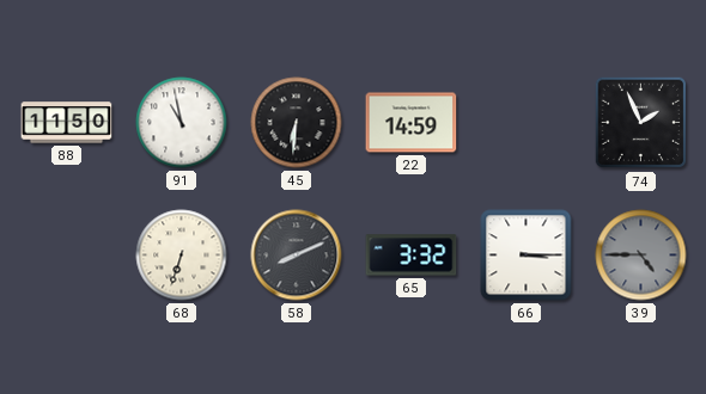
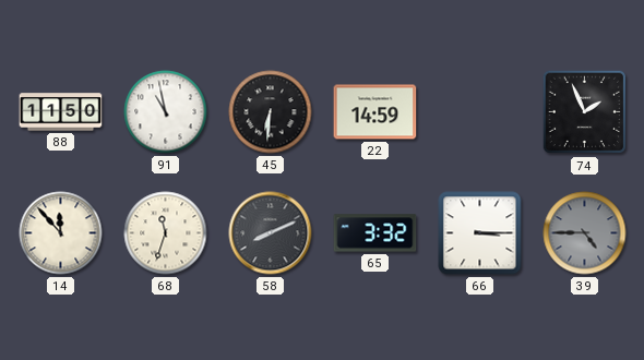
14: none -> 11:53 (61, 233)
68: 6:33 -> 11:33 (166, 233)
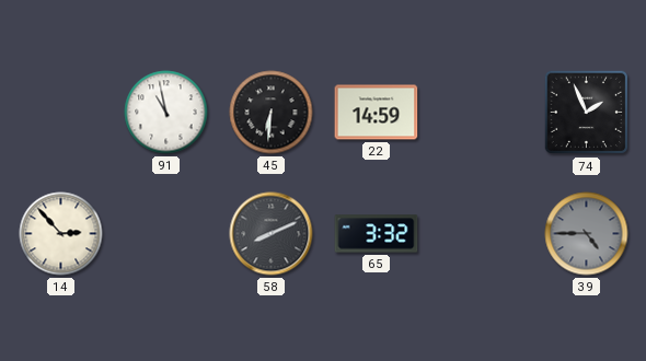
88: 11:50 -> none (61, 112)
14: 11:53 -> 2:53 (61, 234)
68: 11:33 -> none (166, 233)
66: 3:15 -> none (480, 233)
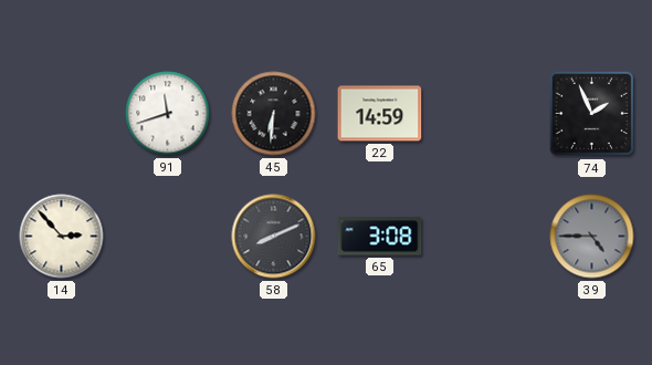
91: 10:58 -> 11:42 (168, 114)
65: 3:32 -> 3:08 (380, 237)
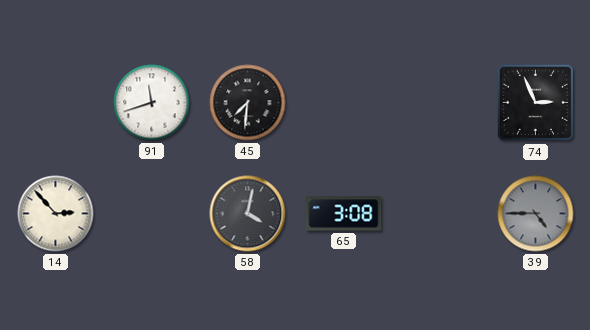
45: 6:31 -> 7:31 (248, 103)
22: 14:59 -> none (380, 114)
74: 1:56 -> 2:56 (536, 103)
58: 8:11 -> 4:02 (248, 214)
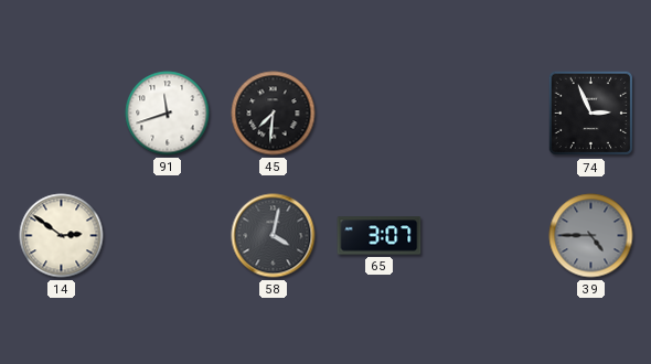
14: 2:53 -> 2:51 (62, 236)
65: 3:08 -> 3:07 (380, 236)
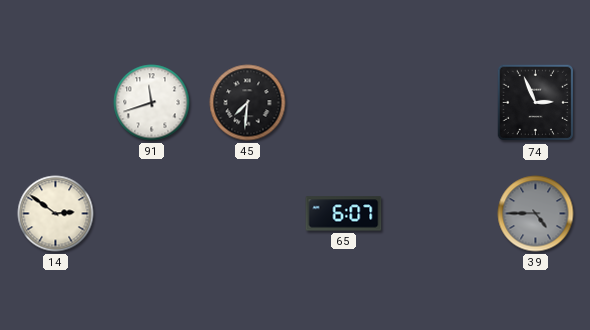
58: 4:02 -> none (274, 236)
65: 3:07 -> 6:07 (344, 214)
